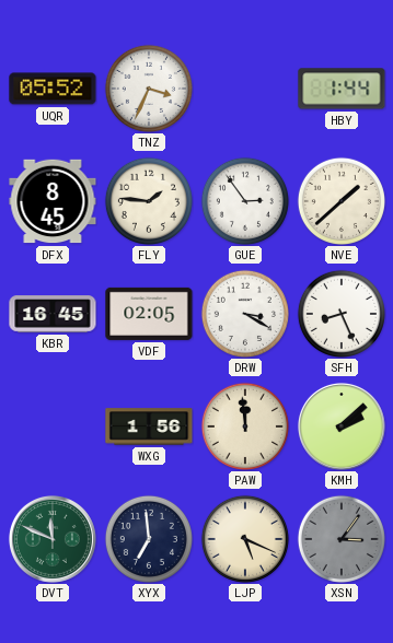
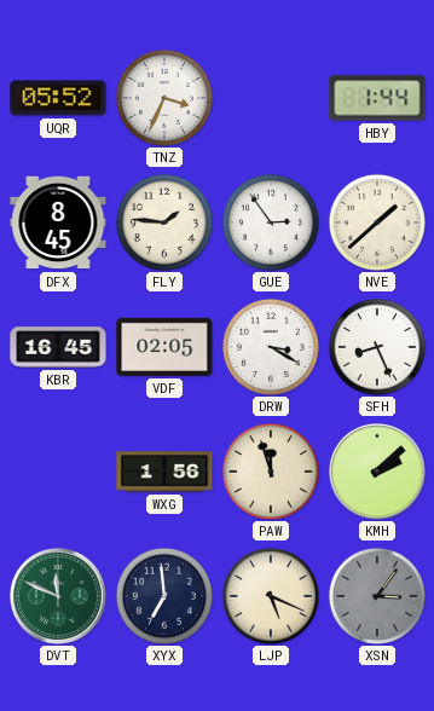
PAW: 11:59 -> 11:57 (271, 472)
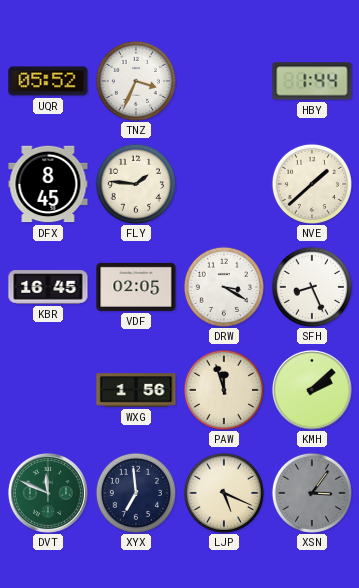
GUE: 2:54 -> none (271, 222)
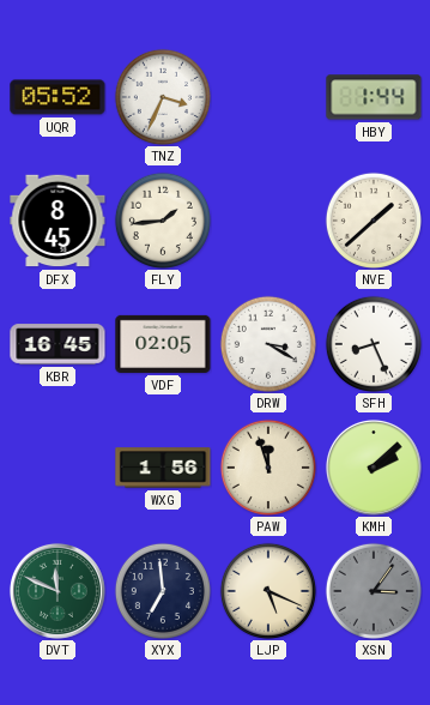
FLY: 1:46 -> 1:44 (163, 221)
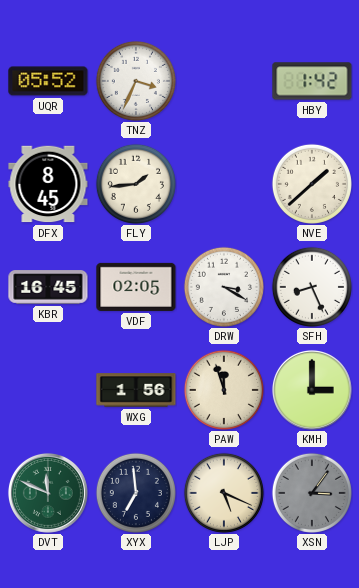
HBY: 1:44 -> 1:42 (312, 81)
KMH: 2:08 -> 3:00 (312, 390)
